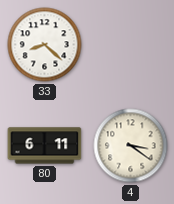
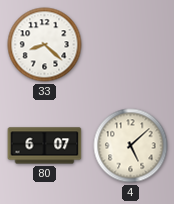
80: 6:11 -> 6:07 (45, 146)
4: 3:21 -> 5:08 (131, 146)
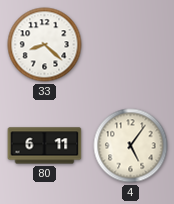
80: 6:07 -> 6:11 (45, 146)
4: 5:08 -> 5:06 (131, 146)
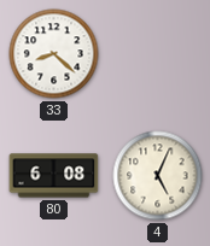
80: 6:11 -> 6:08 (54, 176)
4: 5:06 -> 5:04 (158, 176)
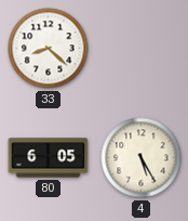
80: 6:08 -> 6:05 (49, 158)
4: 5:04 -> 5:25 (142, 158)
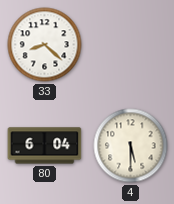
80: 6:05 -> 6:04 (45, 146)
4: 5:25 -> 5:30 (131, 146)
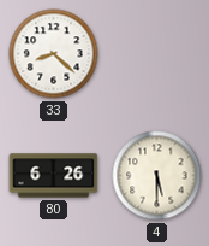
80: 6:04 -> 6:26 (54, 176)
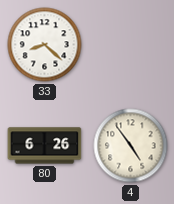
4: 5:30 -> 4:54 (131, 146)
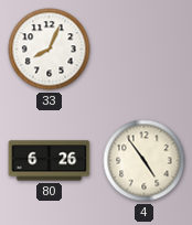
33: 8:22 -> 8:04 (50, 50)
